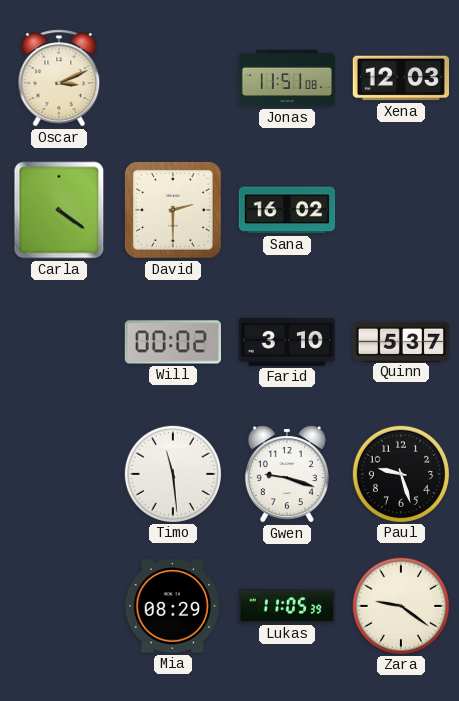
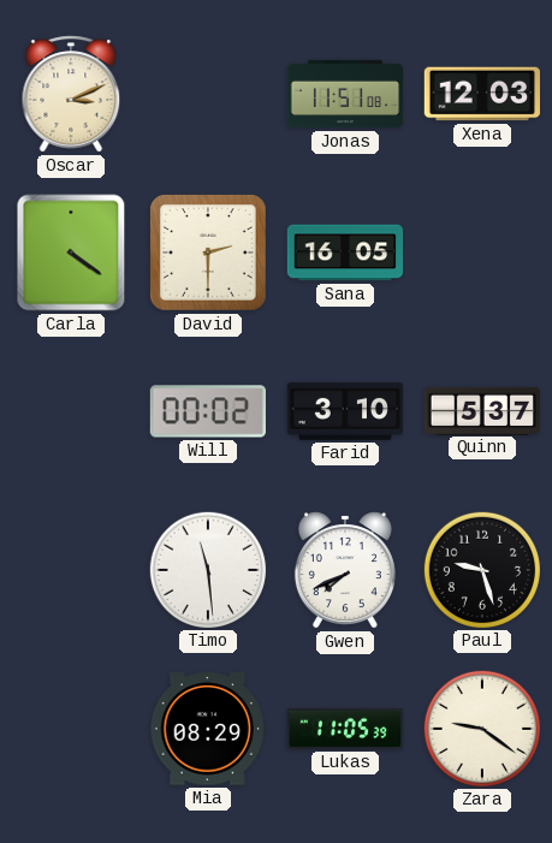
Sana: 16:02 -> 16:05 (345, 253)
Gwen: 9:18 -> 7:41 (345, 570)
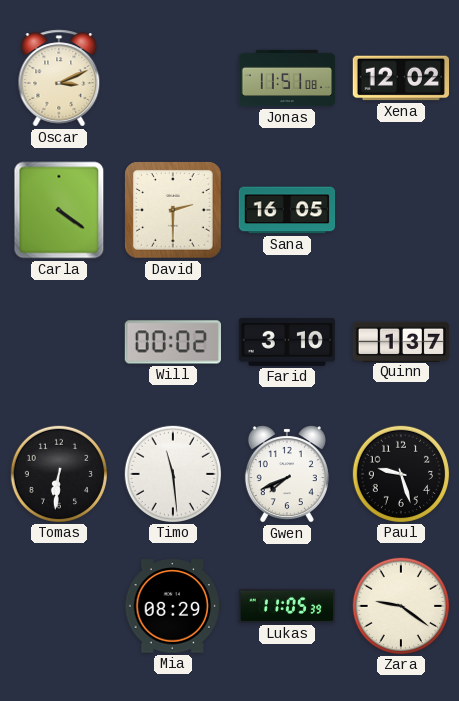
Xena: 12:03 -> 12:02 (400, 78)
Quinn: 5:37 -> 1:37 (401, 341)
Tomas: none -> 6:31 (58, 473)
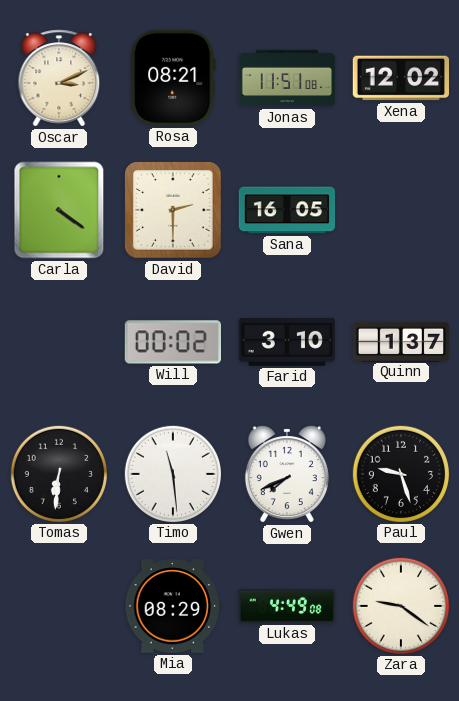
Rosa: none -> 08:21 (173, 78)
Lukas: 11:05 -> 4:49 (287, 606)
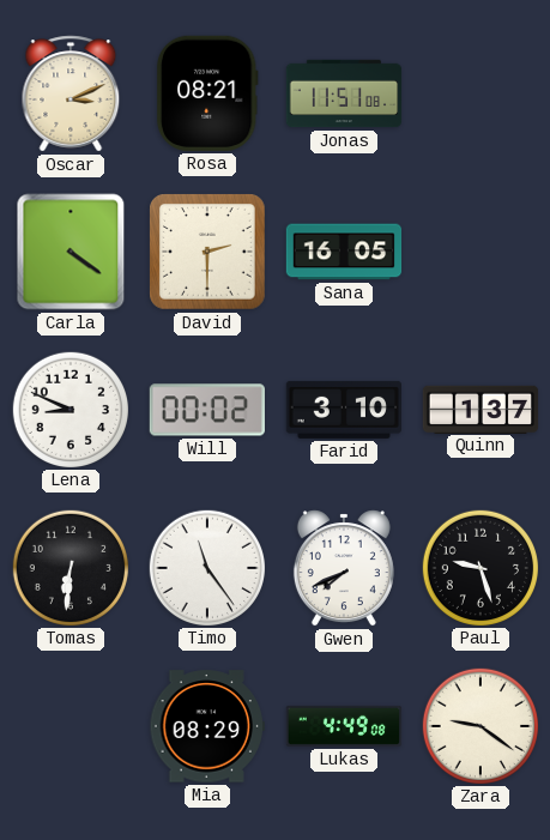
Xena: 12:02 -> none (400, 78)
Lena: none -> 8:49 (69, 409)
Timo: 11:29 -> 11:24 (206, 567)
